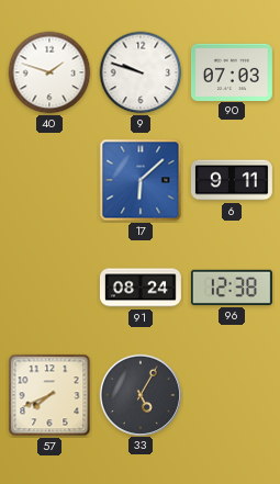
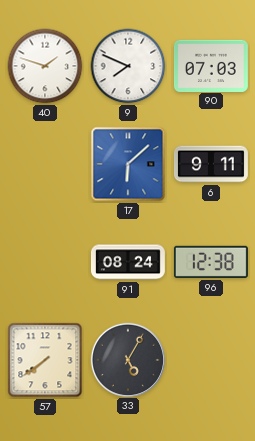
9: 9:48 -> 7:49 (128, 66)
57: 7:41 -> 7:39 (45, 360)
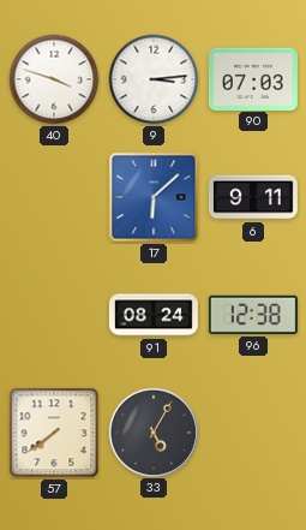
40: 1:48 -> 3:48 (54, 79)
9: 7:49 -> 3:14 (154, 79)
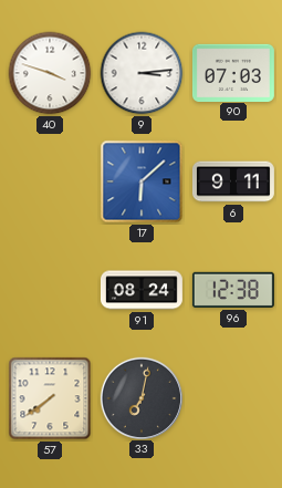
33: 5:05 -> 7:02 (140, 397)
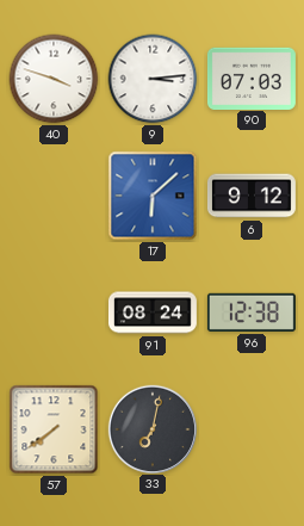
6: 9:11 -> 9:12 (252, 196)
